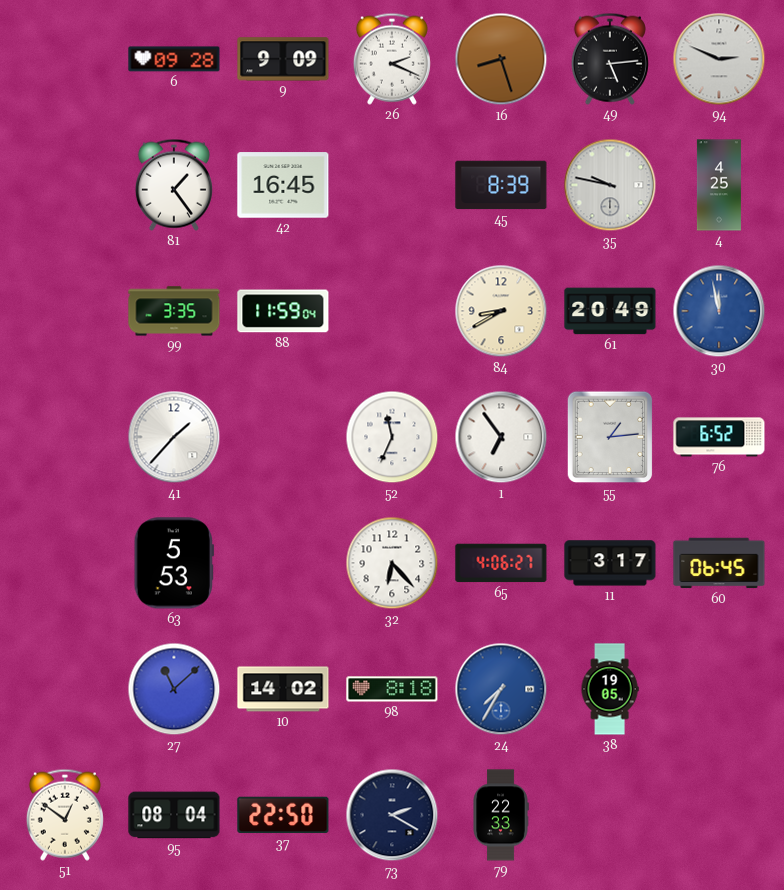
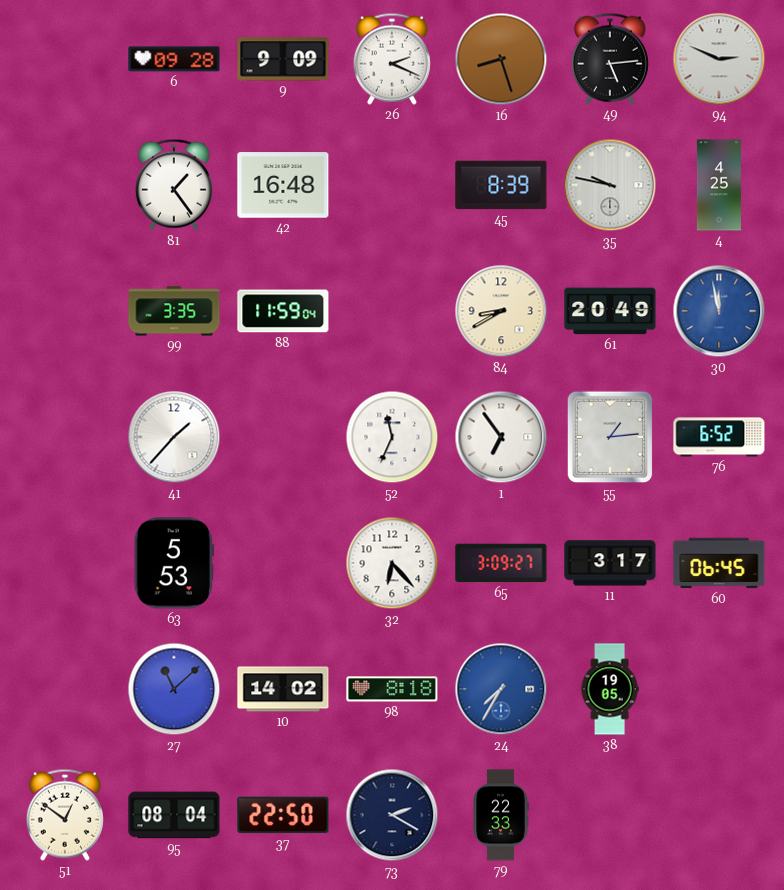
42: 16:45 -> 16:48 (283, 185)
65: 4:06 -> 3:09 (501, 563)
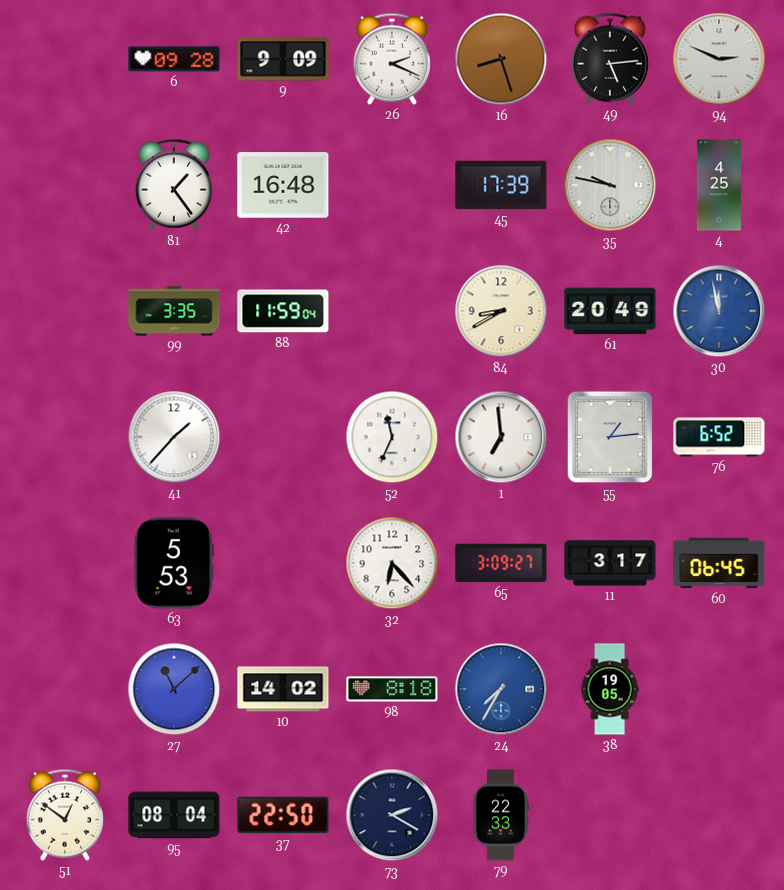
45: 8:39 -> 17:39 (501, 185)
1: 6:54 -> 6:59 (501, 437)
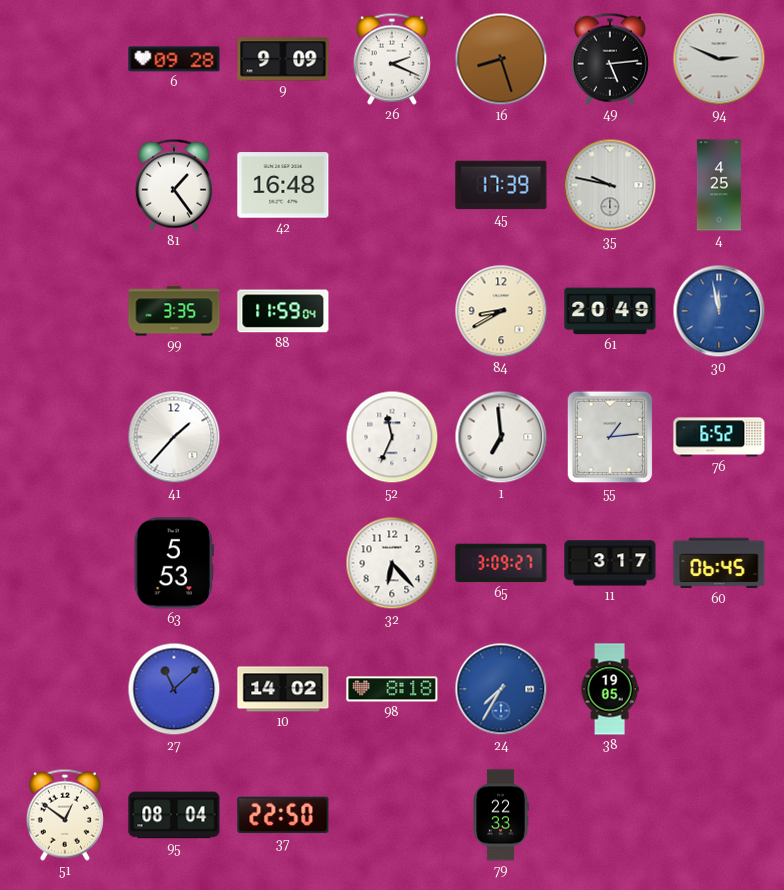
73: 2:20 -> none (392, 815)
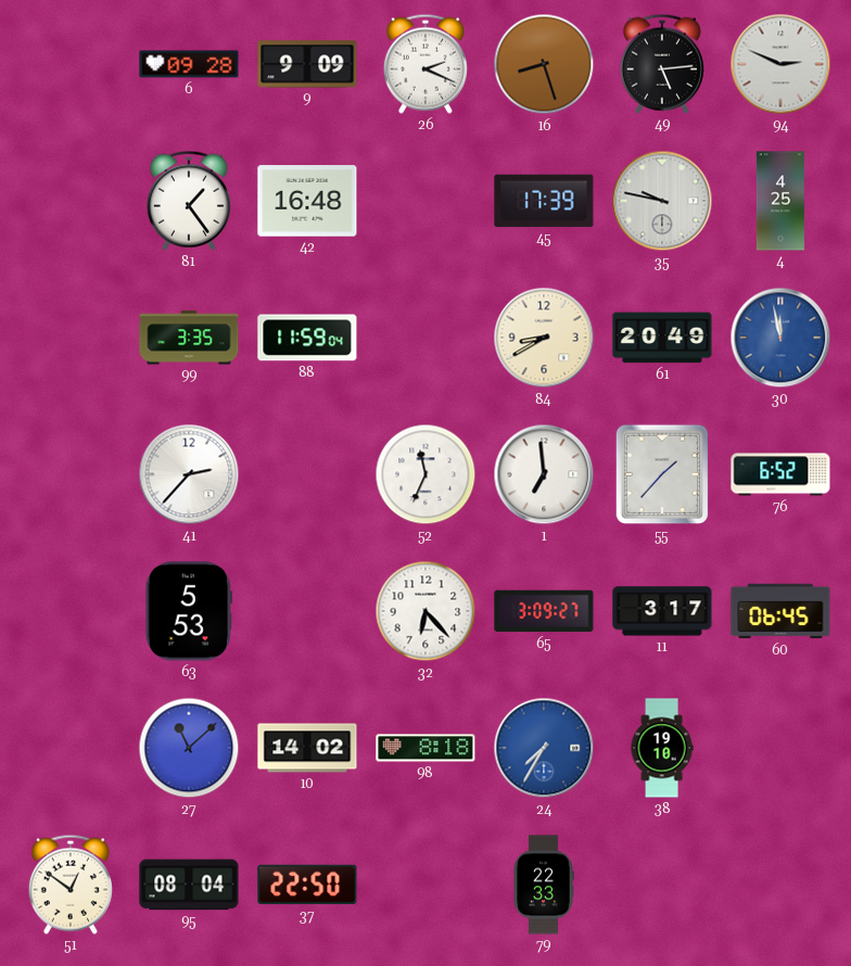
41: 1:37 -> 2:37 (189, 474)
55: 1:14 -> 1:37 (662, 474)
38: 19:05 -> 19:10 (662, 748)
